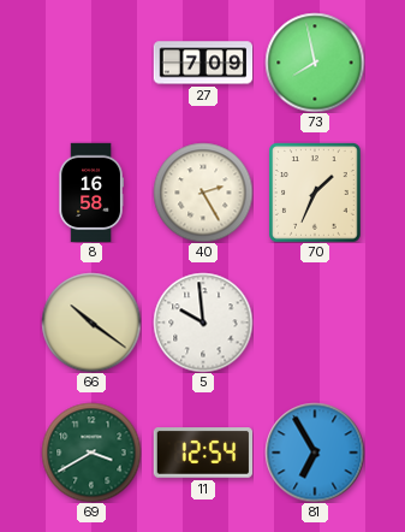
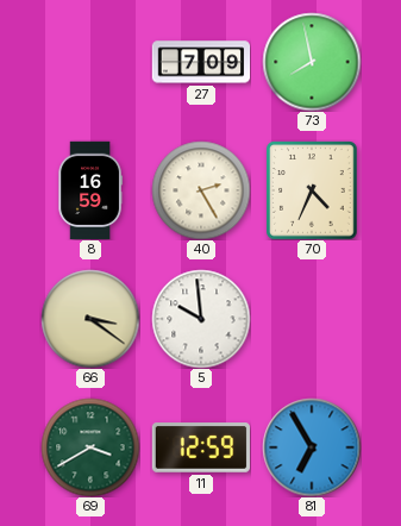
8: 16:58 -> 16:59 (90, 190)
70: 1:34 -> 4:34 (312, 190)
66: 10:21 -> 3:21 (90, 319)
11: 12:54 -> 12:59 (200, 447)
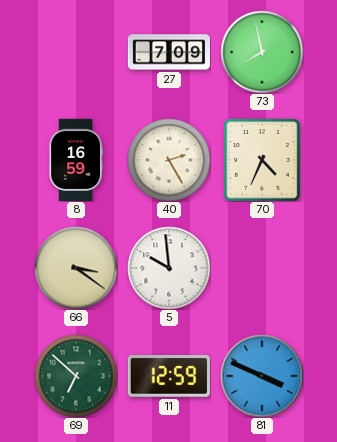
69: 3:40 -> 6:52 (76, 376)
81: 6:55 -> 3:49 (262, 376)
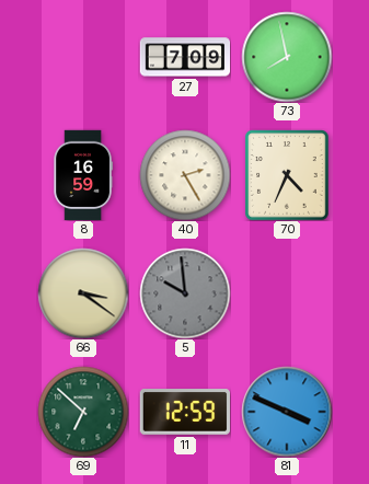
5 dial: white -> grey (185, 293)
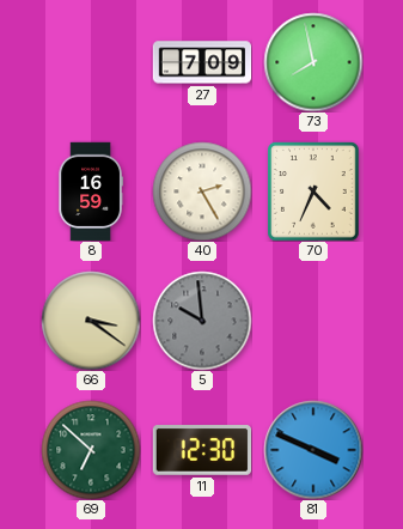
11: 12:59 -> 12:30 (201, 450)
